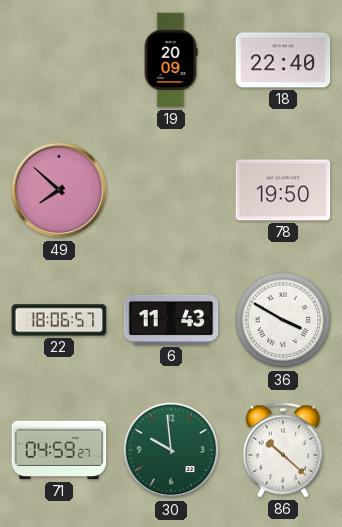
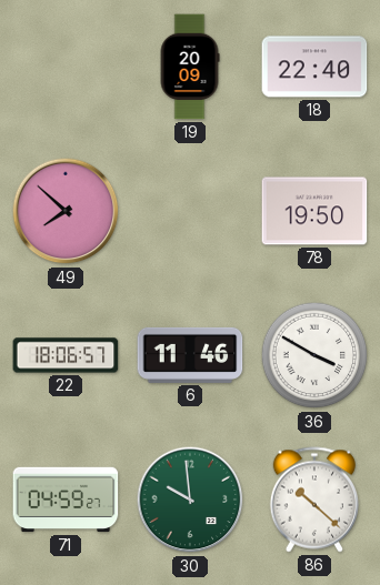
6: 11:43 -> 11:46 (190, 355)
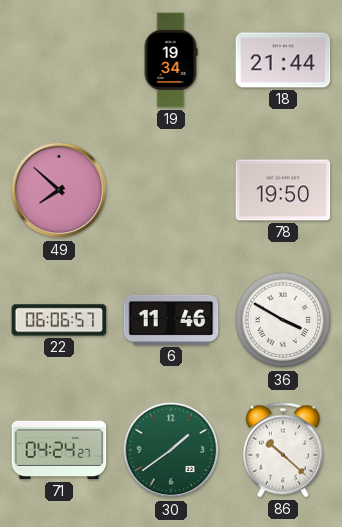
19: 20:09 -> 19:34 (171, 60)
18: 22:40 -> 21:44 (283, 60)
22: 18:06 -> 06:06 (59, 320)
71: 04:59 -> 04:24 (59, 450)
30: 9:59 -> 1:39 (171, 450)
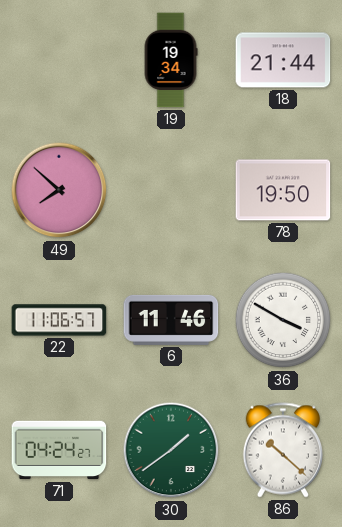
22: 06:06 -> 11:06 (59, 320)
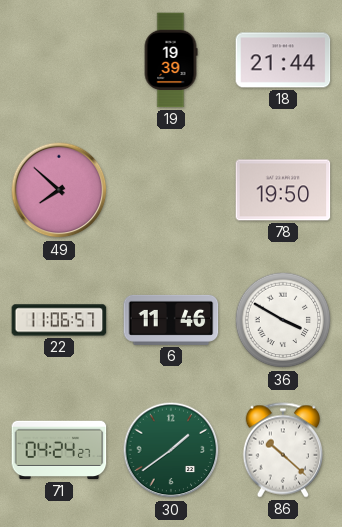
19: 19:34 -> 19:39 (171, 60)
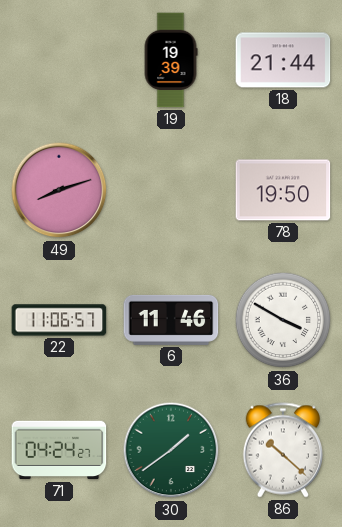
49: 7:52 -> 8:12 (59, 190)
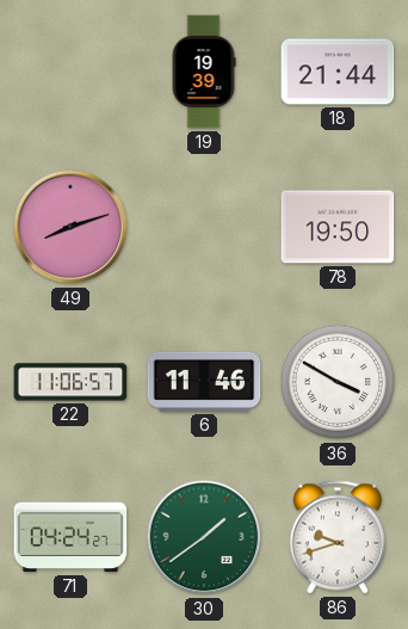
86: 10:22 -> 9:42 (336, 537)
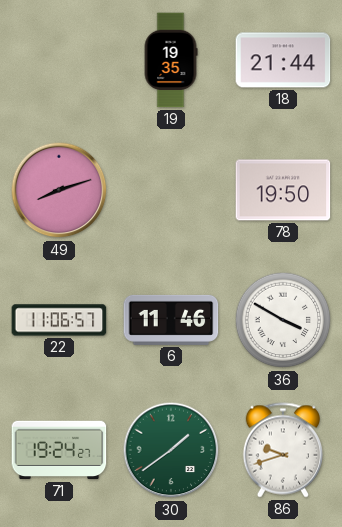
19: 19:39 -> 19:35 (171, 60)
71: 04:24 -> 19:24 (59, 450)
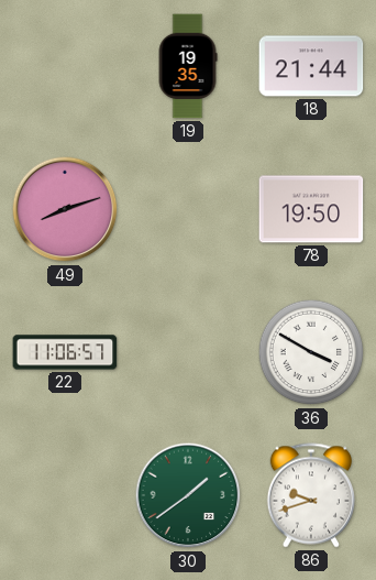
6: 11:46 -> none (171, 320)
71: 19:24 -> none (59, 450)
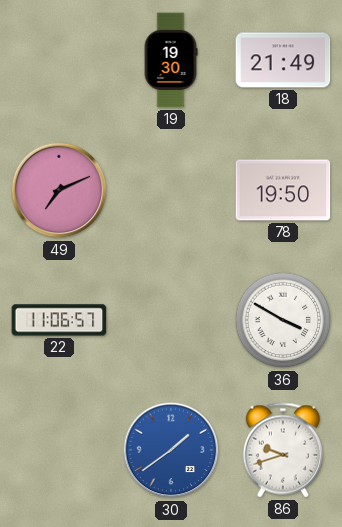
19: 19:35 -> 19:30 (171, 60)
18: 21:44 -> 21:49 (283, 60)
49: 8:12 -> 7:11 (59, 190)
30 dial: green -> blue (171, 450)
